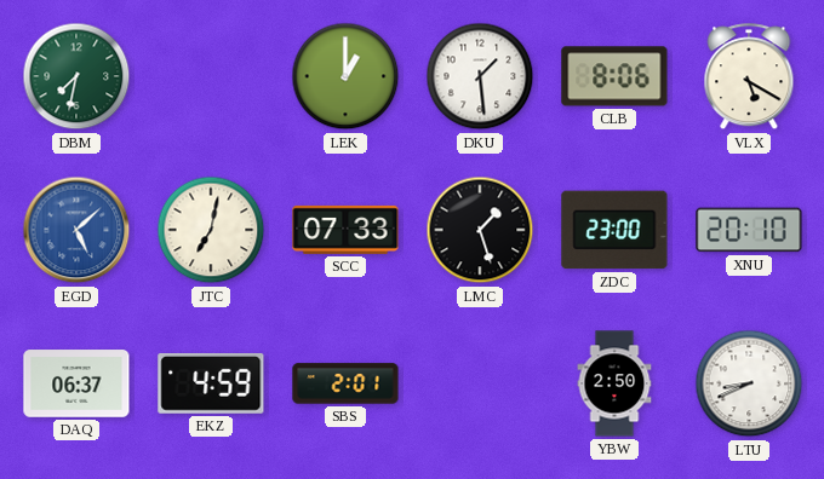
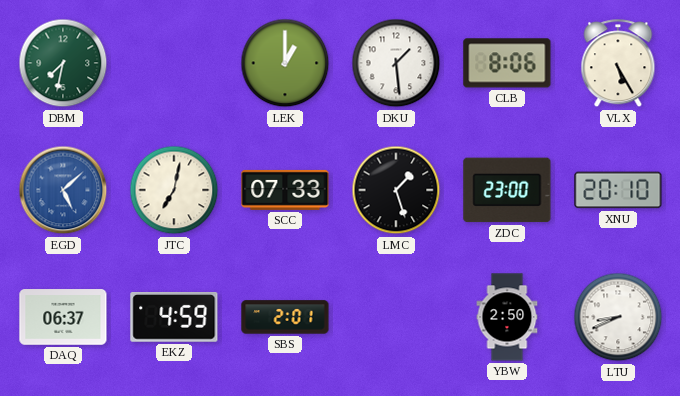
VLX: 5:20 -> 5:25 (618, 64)
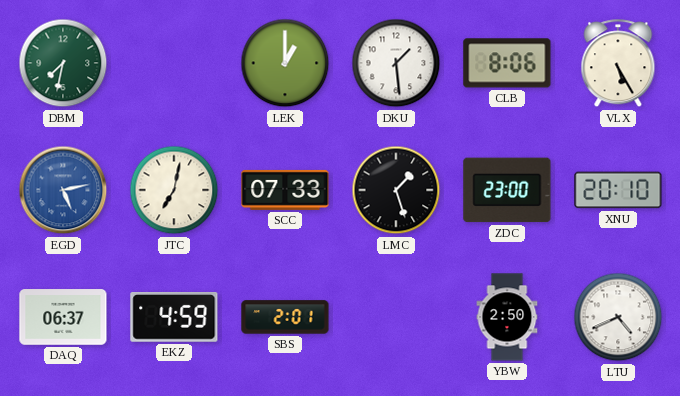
EGD: 5:08 -> 5:13 (63, 190)
LTU: 8:41 -> 4:41 (618, 317)
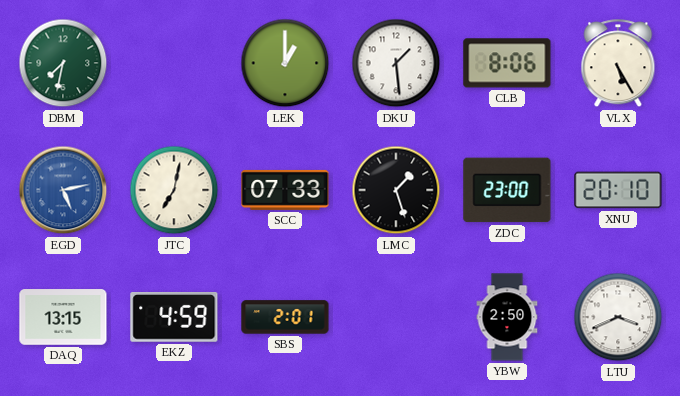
DAQ: 06:37 -> 13:15 (63, 317)
LTU: 4:41 -> 3:41 (618, 317)
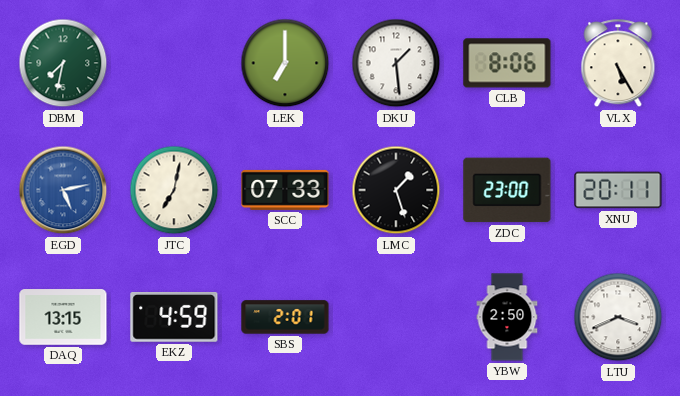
LEK: 1:00 -> 7:00 (285, 63)
XNU: 20:10 -> 20:11 (618, 190)
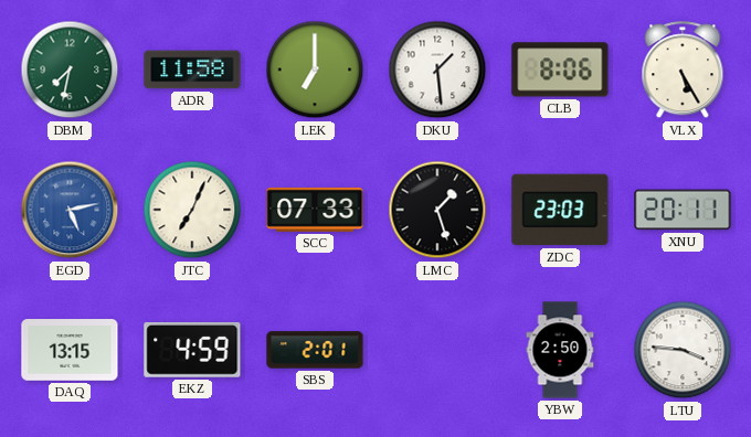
ADR: none -> 11:58 (192, 70)
JTC: 7:02 -> 7:04 (192, 210)
ZDC: 23:00 -> 23:03 (560, 210)
LTU: 3:41 -> 3:46 (683, 350)
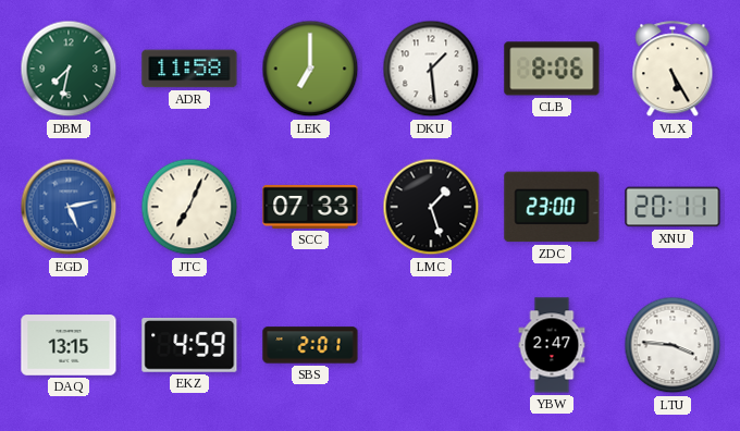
ZDC: 23:03 -> 23:00 (552, 207)
YBW: 2:50 -> 2:47 (552, 345)
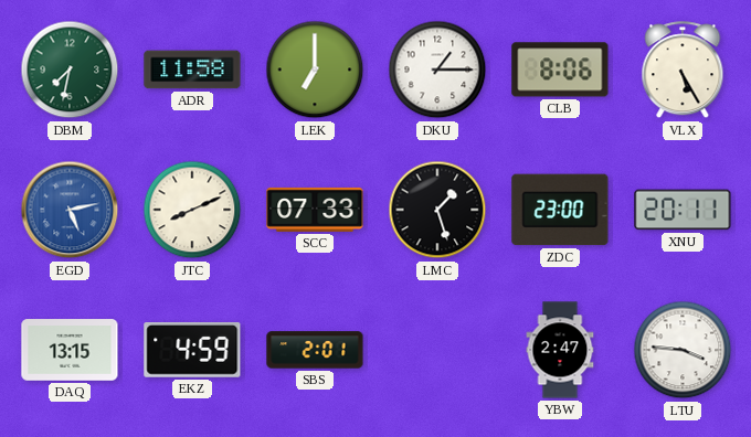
DKU: 1:29 -> 1:15 (437, 70)
JTC: 7:04 -> 8:11 (192, 210)
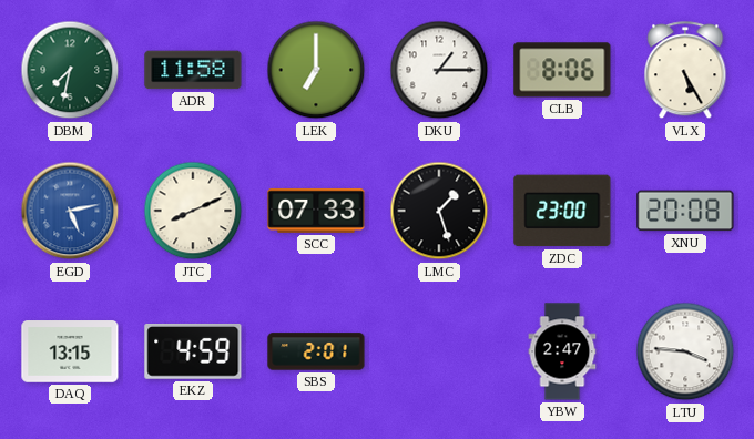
XNU: 20:11 -> 20:08 (685, 211)
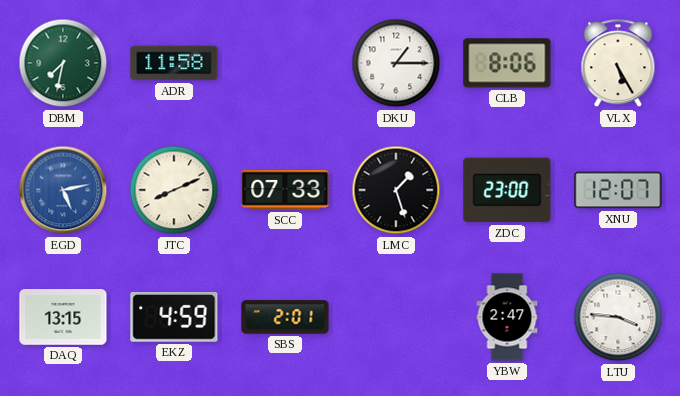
LEK: 7:00 -> none (316, 70)
XNU: 20:08 -> 12:07 (618, 190)
